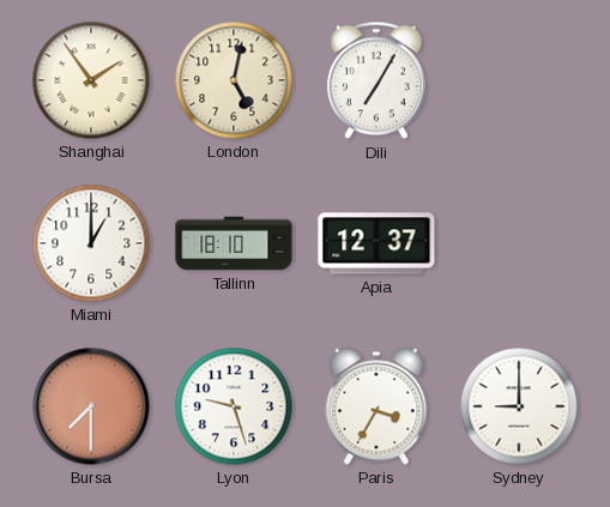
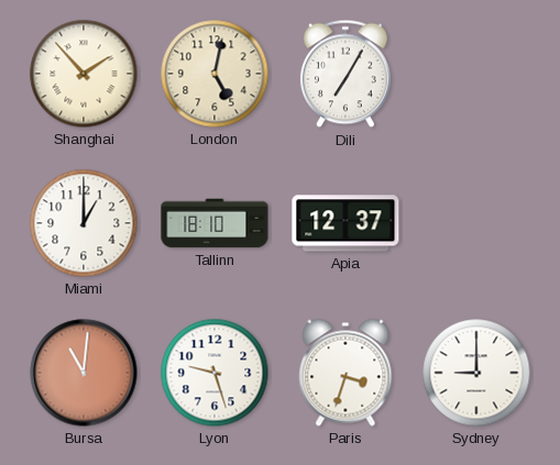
Shanghai: 1:54 -> 1:53 (84, 74)
Bursa: 7:30 -> 11:01 (84, 373)
Paris: 3:35 -> 3:33 (345, 373)
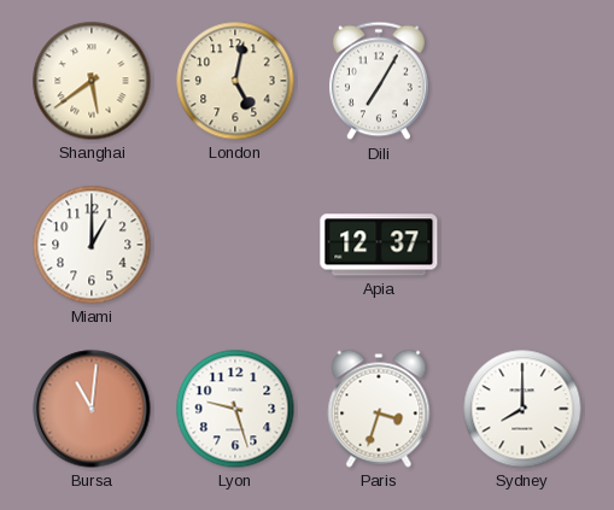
Shanghai: 1:53 -> 5:39 (92, 81)
Tallinn: 18:10 -> none (215, 223)
Sydney: 9:00 -> 8:00 (522, 409)
